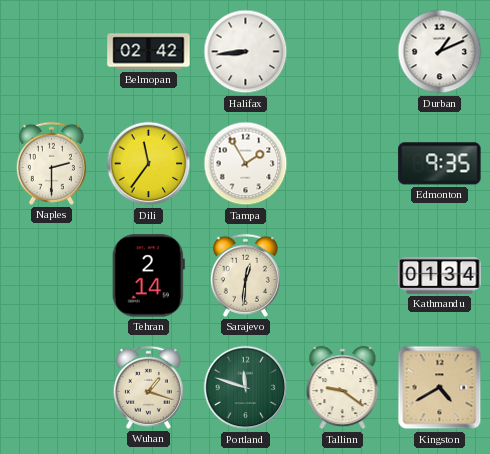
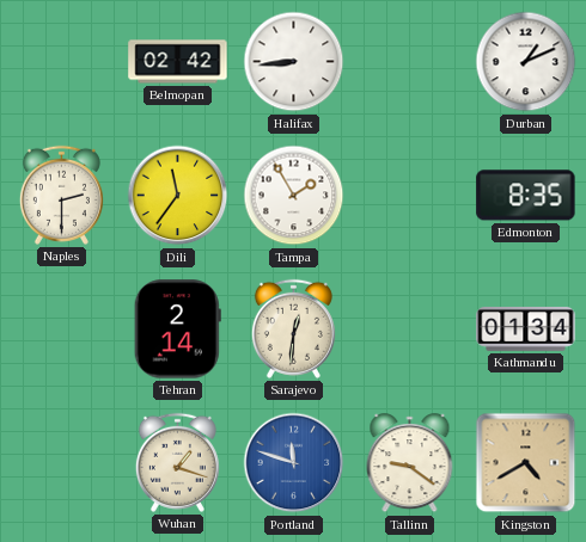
Edmonton: 9:35 -> 8:35 (526, 196)
Portland dial: green -> blue (294, 463)
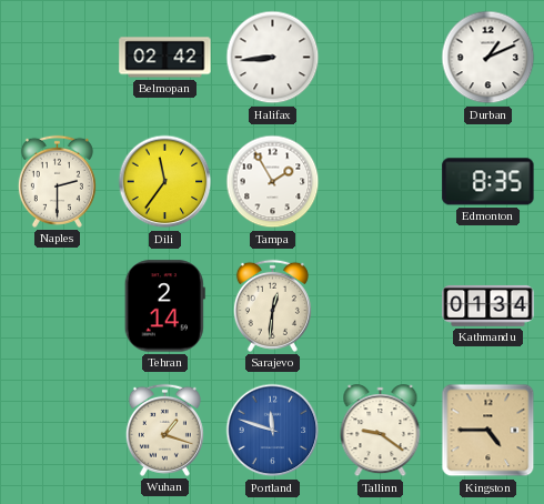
Kingston: 4:40 -> 4:45 (488, 431)
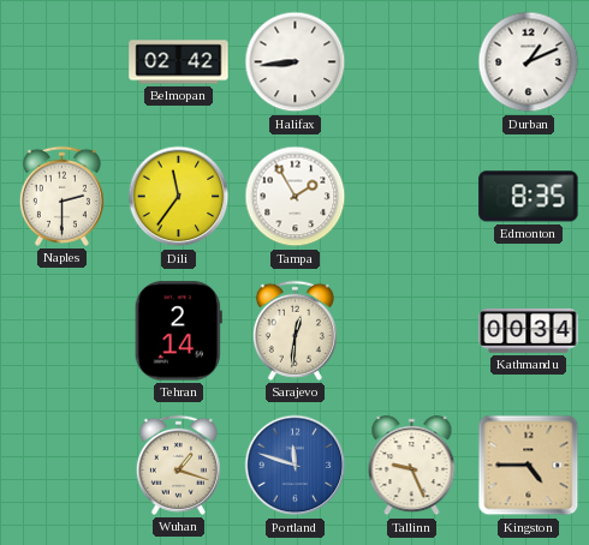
Kathmandu: 01:34 -> 00:34 (529, 330)
Tallinn: 9:21 -> 9:26 (412, 466)
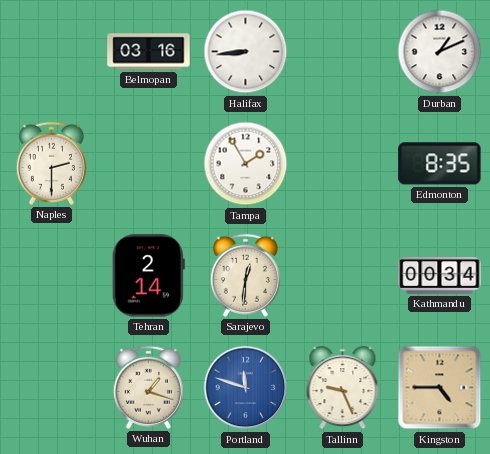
Belmopan: 02:42 -> 03:16 (149, 52)
Dili: 11:36 -> none (179, 197)
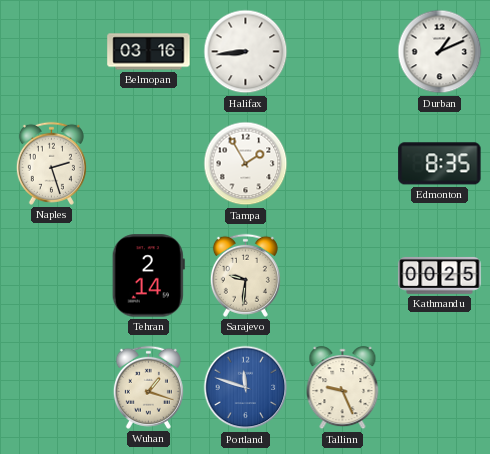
Naples: 2:30 -> 2:27 (51, 163)
Sarajevo: 12:31 -> 9:31 (245, 275)
Kathmandu: 00:34 -> 00:25 (440, 275)
Kingston: 4:45 -> none (440, 388)
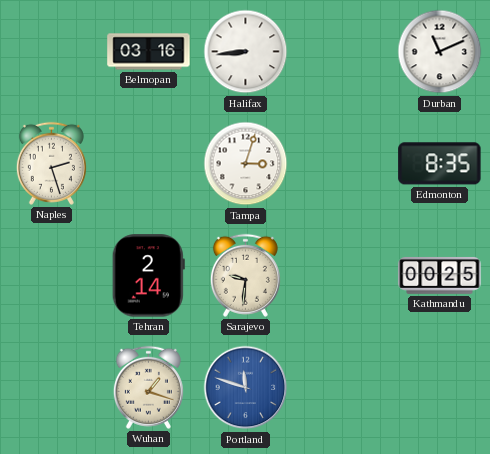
Durban: 1:11 -> 11:11 (440, 52)
Tampa: 1:55 -> 3:03 (246, 164)
Tallinn: 9:26 -> none (343, 388)
